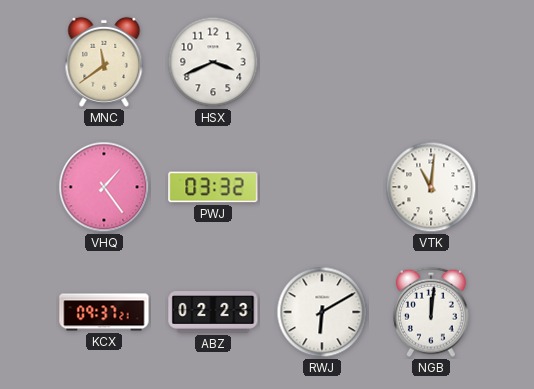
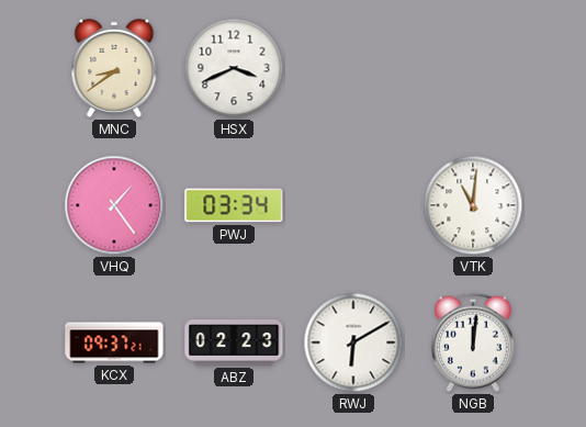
MNC: 11:39 -> 8:39 (114, 68)
PWJ: 03:32 -> 03:34 (234, 205)
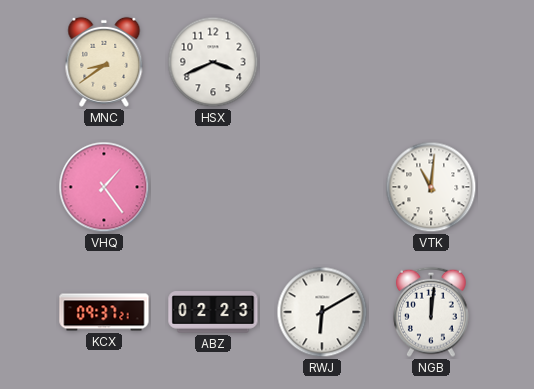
PWJ: 03:34 -> none (234, 205)
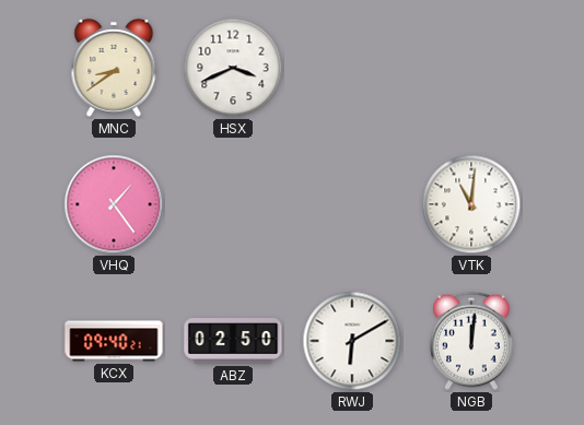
KCX: 09:37 -> 09:40 (114, 341)
ABZ: 02:23 -> 02:50 (233, 341)
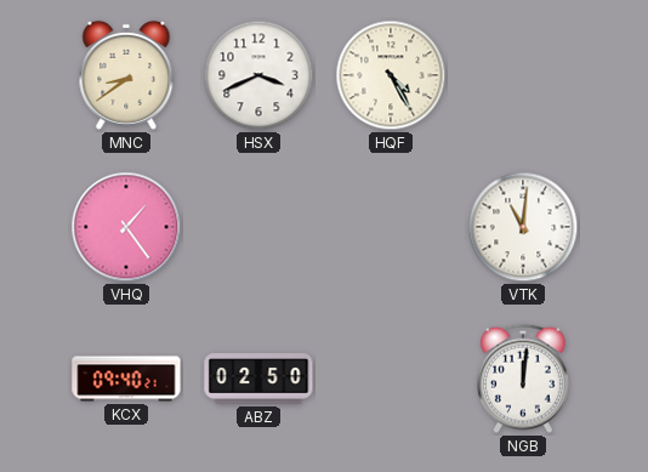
HQF: none -> 4:25 (391, 75)
RWJ: 6:10 -> none (352, 341)
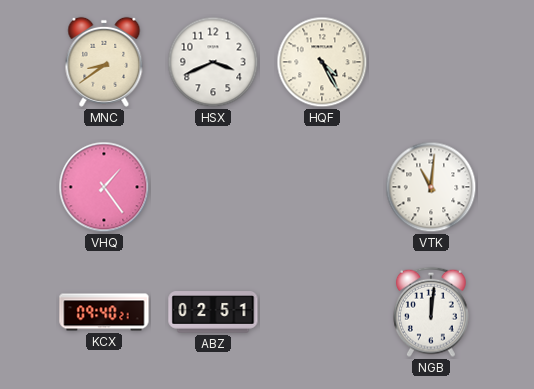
ABZ: 02:50 -> 02:51 (213, 312)
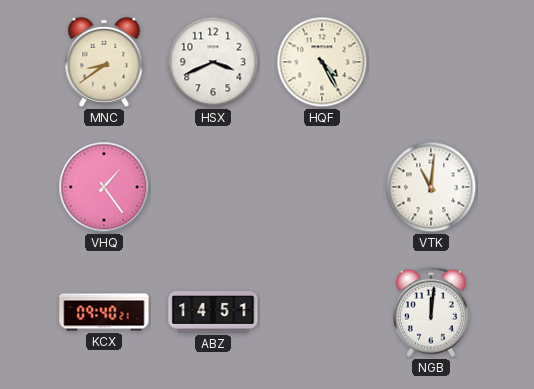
ABZ: 02:51 -> 14:51 (213, 312)
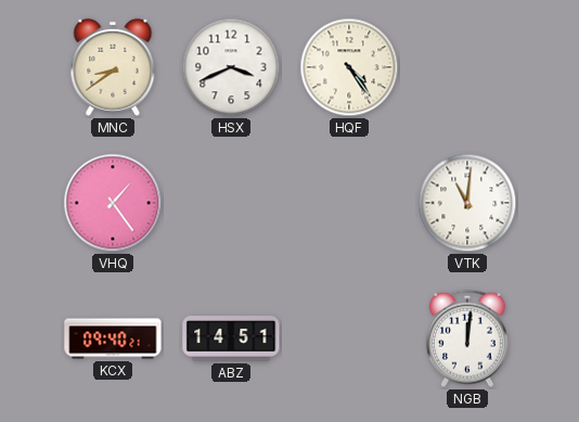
HQF: 4:25 -> 4:24 (349, 67)
